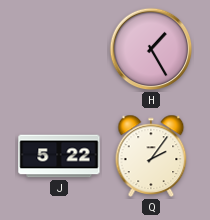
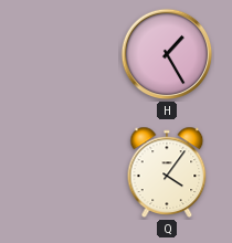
J: 5:22 -> none (59, 156)
Q: 2:06 -> 4:06 (167, 172)
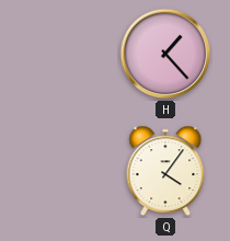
H: 1:25 -> 1:23 (165, 54)
